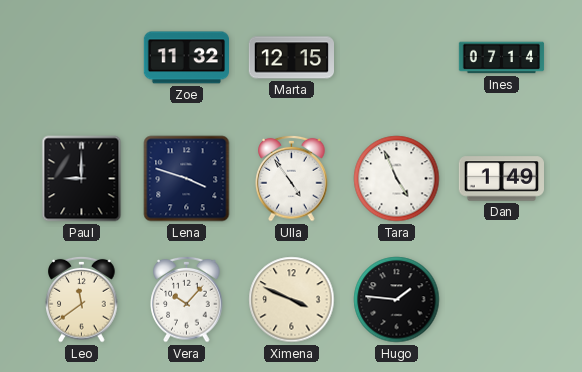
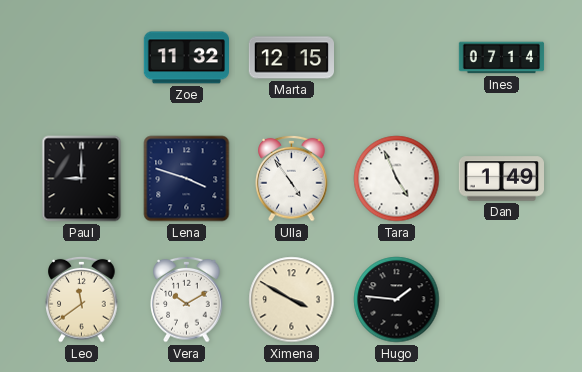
Vera: 10:07 -> 10:10 (187, 299)
Ximena: 3:49 -> 3:50 (292, 300)
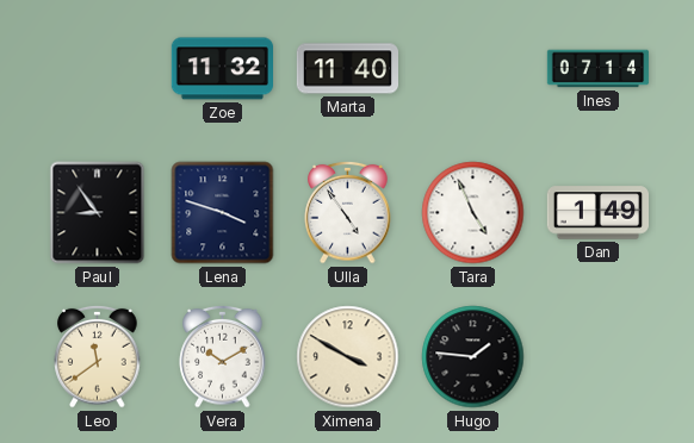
Marta: 12:15 -> 11:40 (347, 69)
Paul: 9:00 -> 8:54 (98, 213)
